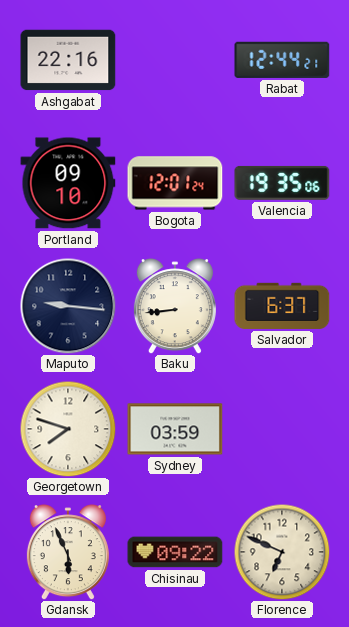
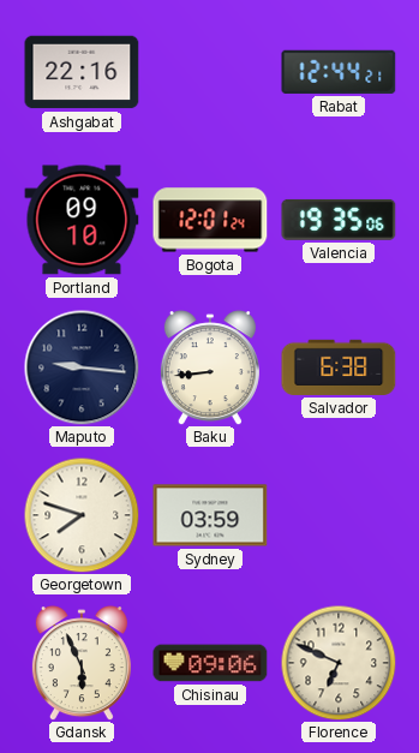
Salvador: 6:37 -> 6:38 (339, 367)
Chisinau: 09:22 -> 09:06 (210, 663)
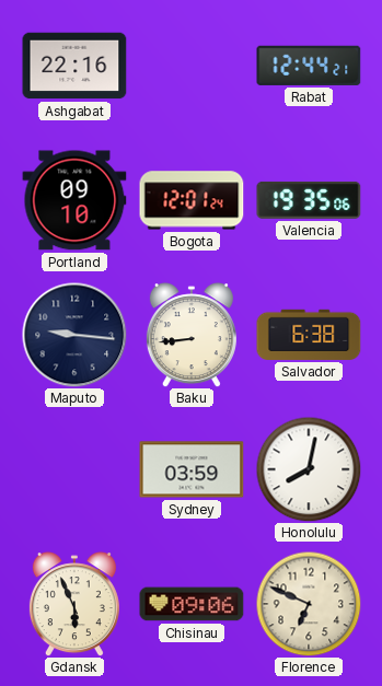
Georgetown: 7:48 -> none (82, 515)
Honolulu: none -> 8:02 (309, 469)
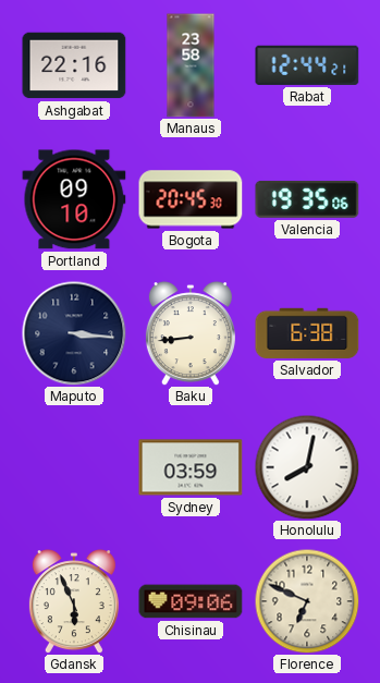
Manaus: none -> 23:58 (191, 65)
Bogota: 12:01 -> 20:45 (191, 199)
Maputo: 9:16 -> 3:16 (74, 333)
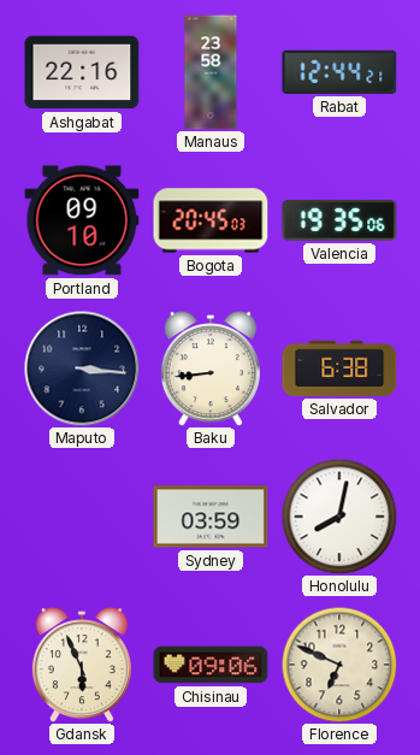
Bogota: 20:45:30 -> 20:45:03 (211, 220)
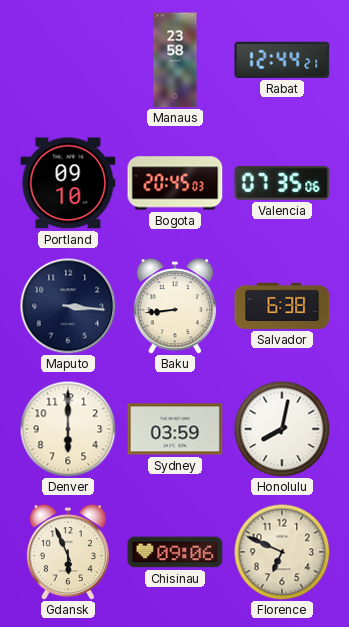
Ashgabat: 22:16 -> none (82, 72)
Valencia: 19:35 -> 07:35 (282, 183)
Denver: none -> 6:00 (68, 429)
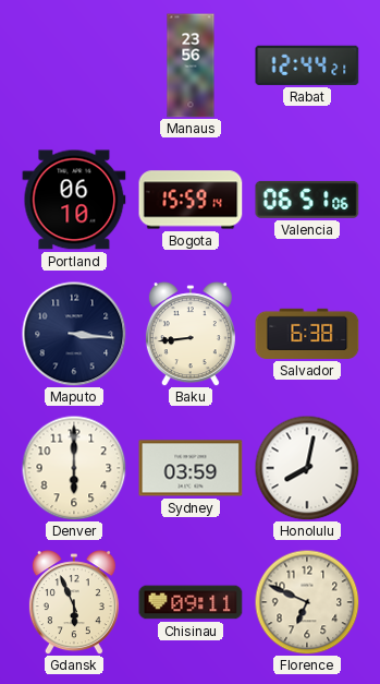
Manaus: 23:58 -> 23:56 (191, 65)
Portland: 09:10 -> 06:10 (74, 200)
Bogota: 20:45 -> 15:59 (191, 200)
Valencia: 07:35 -> 06:51 (307, 200)
Chisinau: 09:06 -> 09:11 (191, 602)
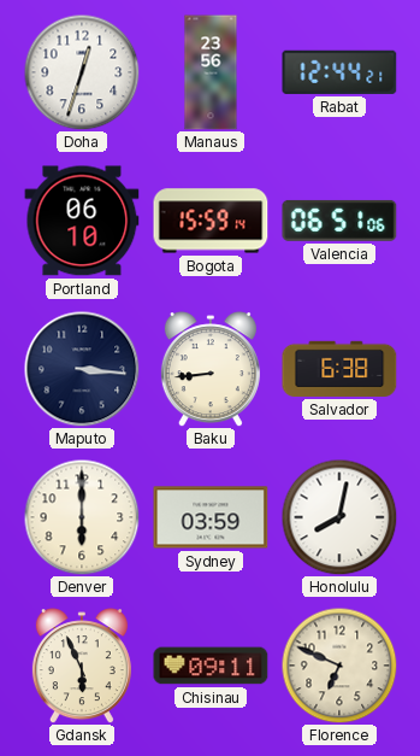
Doha: none -> 12:33 (82, 72)
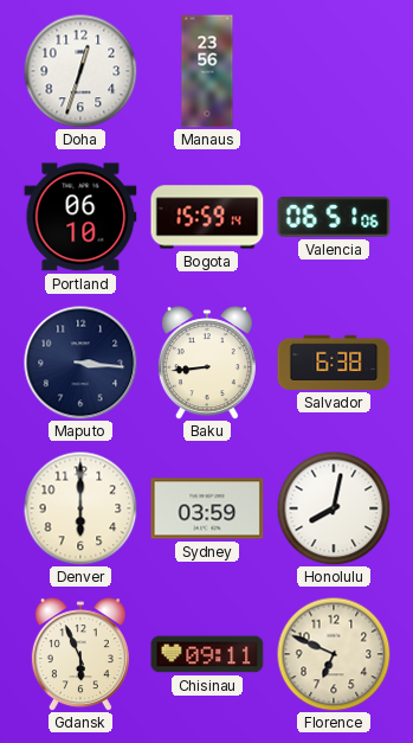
Rabat: 12:44 -> none (339, 72)
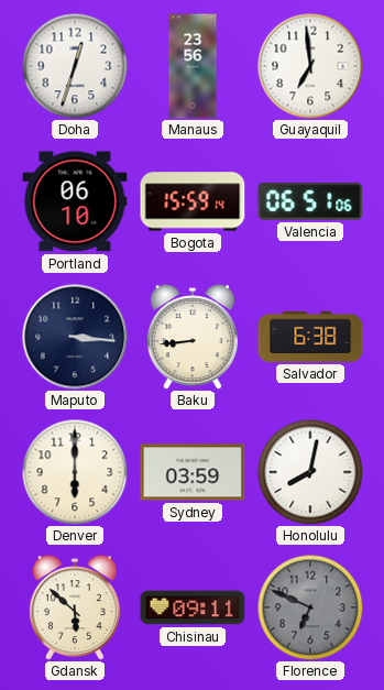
Guayaquil: none -> 6:59 (310, 66)
Gdansk: 5:56 -> 5:52 (75, 607)
Florence dial: cream -> grey (310, 607)
